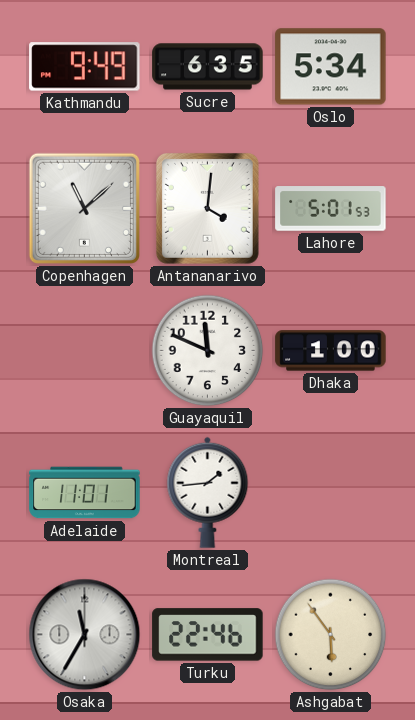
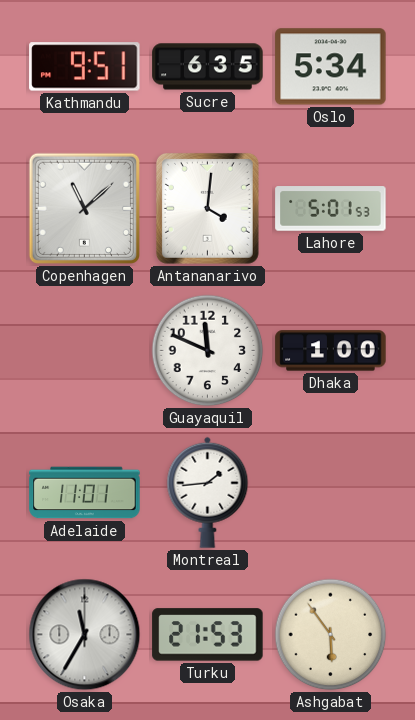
Kathmandu: 9:49 -> 9:51 (85, 67)
Turku: 22:46 -> 21:53 (208, 635)
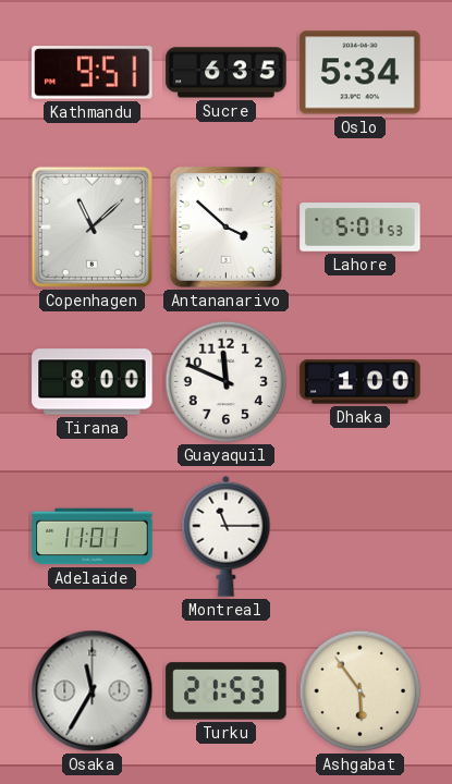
Antananarivo: 4:01 -> 3:52 (225, 226)
Tirana: none -> 8:00 (93, 382)
Montreal: 1:44 -> 11:15 (227, 536)
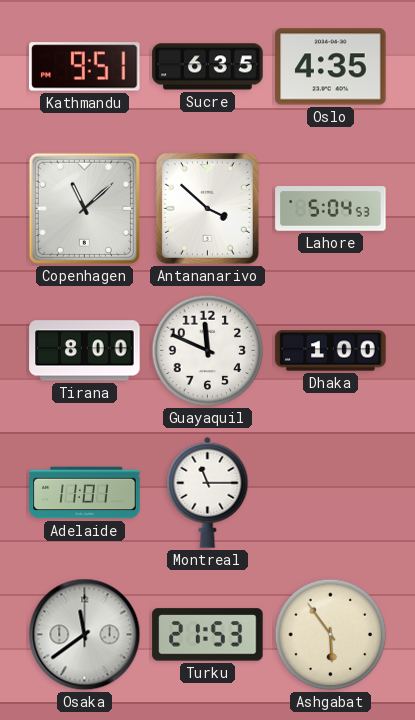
Oslo: 5:34 -> 4:35 (331, 67)
Lahore: 5:01 -> 5:04 (331, 209)
Osaka: 11:35 -> 11:39 (85, 635)
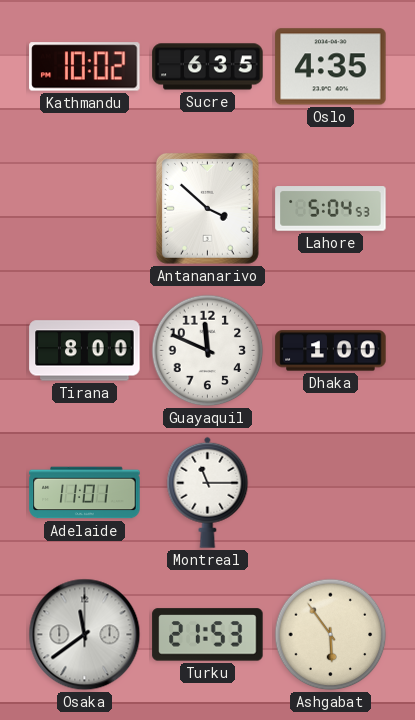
Kathmandu: 9:51 -> 10:02 (85, 67)
Copenhagen: 11:08 -> none (84, 208)
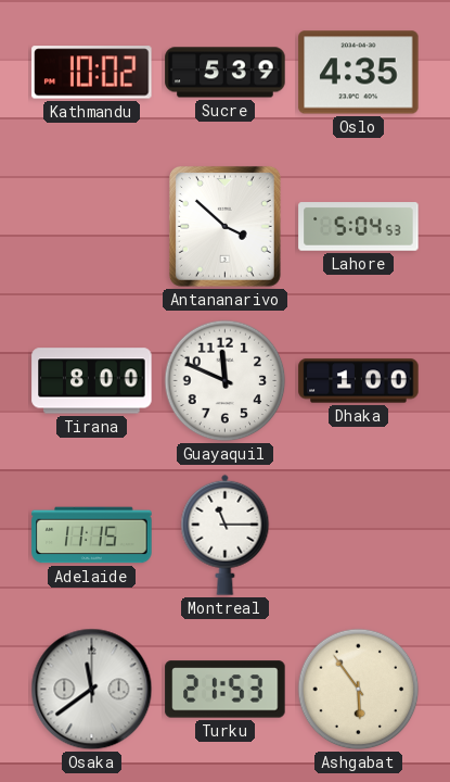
Sucre: 6:35 -> 5:39 (226, 73)
Adelaide: 11:01 -> 11:15 (92, 535)
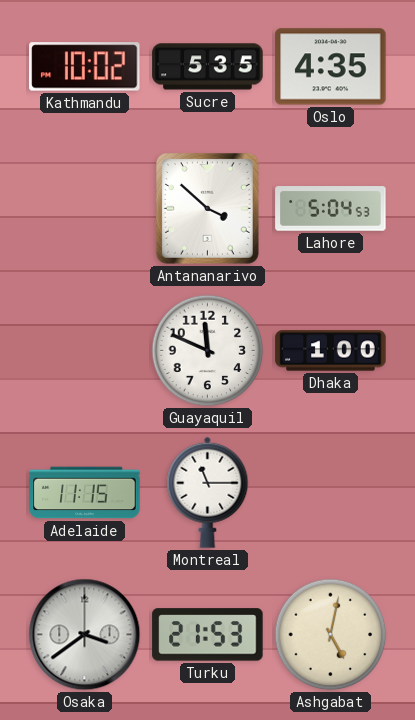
Sucre: 5:39 -> 5:35 (208, 67)
Tirana: 8:00 -> none (92, 381)
Osaka: 11:39 -> 3:39 (85, 635)
Ashgabat: 5:54 -> 5:02 (331, 635)
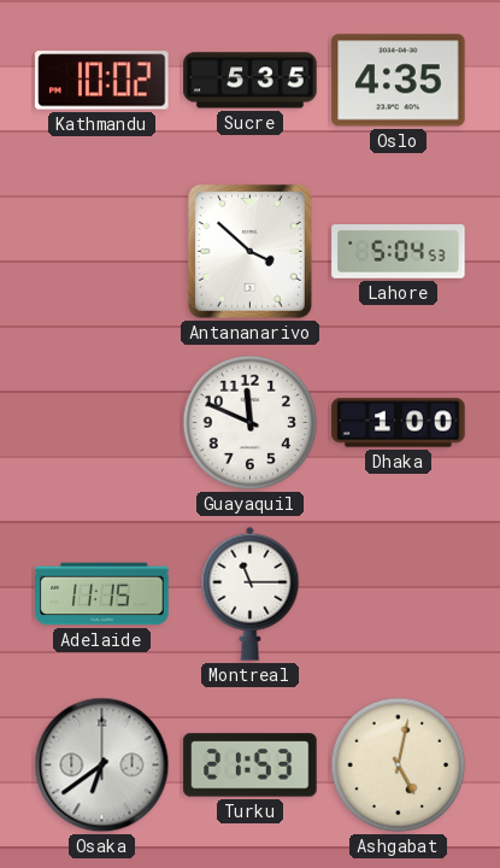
Osaka: 3:39 -> 6:39 (102, 766)
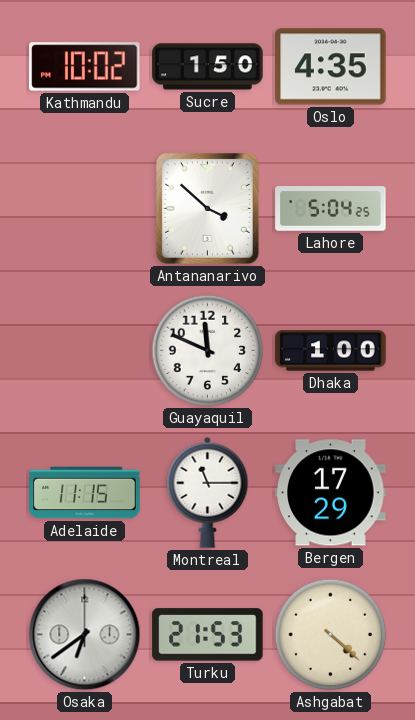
Sucre: 5:35 -> 1:50 (208, 67)
Lahore: 5:04:53 -> 5:04:25 (331, 209)
Bergen: none -> 17:29 (331, 493)
Ashgabat: 5:02 -> 4:22 (331, 635)
